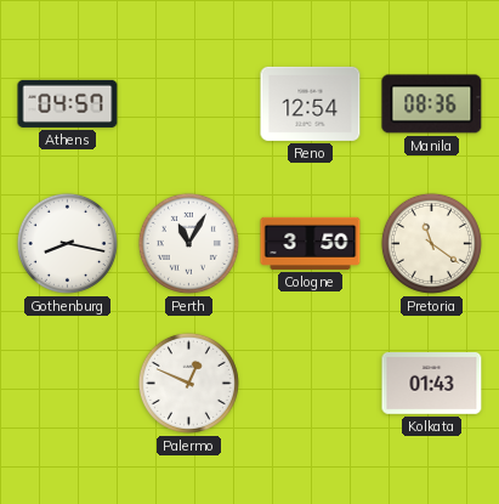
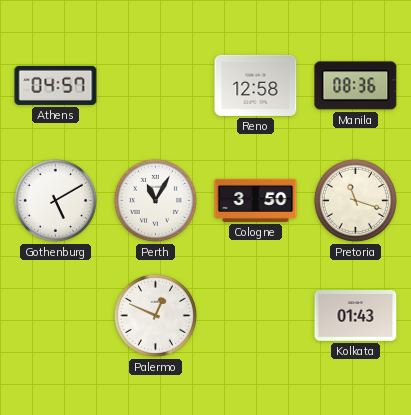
Reno: 12:54 -> 12:58 (256, 85)
Gothenburg: 8:17 -> 5:10 (55, 200)
Pretoria: 11:21 -> 11:18 (355, 200)
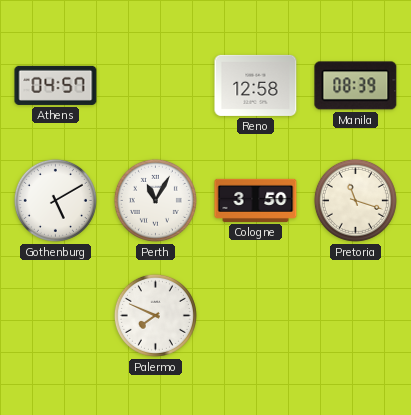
Manila: 08:36 -> 08:39 (356, 86)
Palermo: 12:49 -> 7:49 (155, 315)
Kolkata: 01:43 -> none (356, 316)
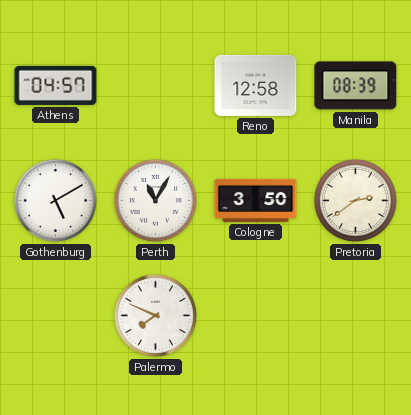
Pretoria: 11:18 -> 2:39 (355, 200)
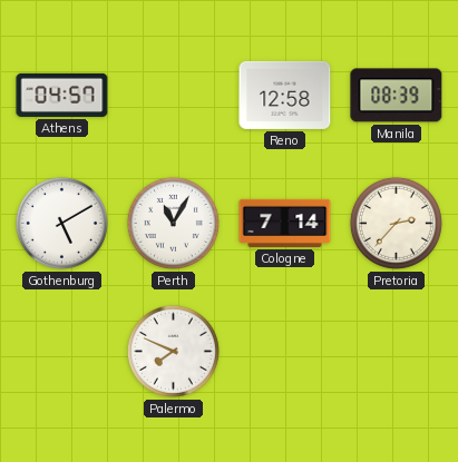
Cologne: 3:50 -> 7:14 (285, 223)
Pretoria: 2:39 -> 2:37 (396, 223)
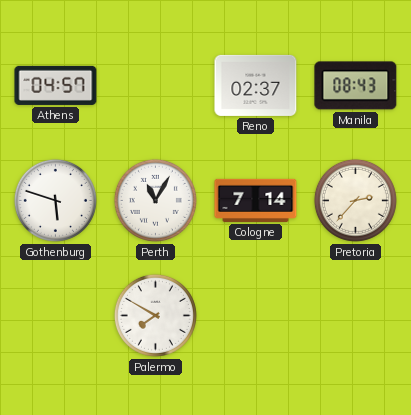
Reno: 12:58 -> 02:37 (256, 85)
Manila: 08:39 -> 08:43 (356, 86)
Gothenburg: 5:10 -> 5:48 (55, 200)
Palermo: 7:49 -> 7:50 (155, 315)
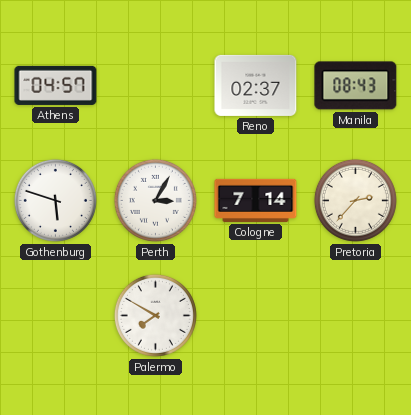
Perth: 11:05 -> 3:05 (155, 200)
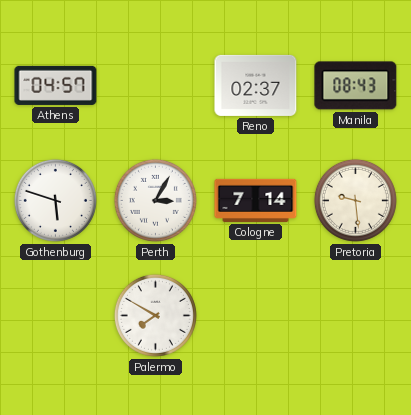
Pretoria: 2:37 -> 9:29 (355, 200)
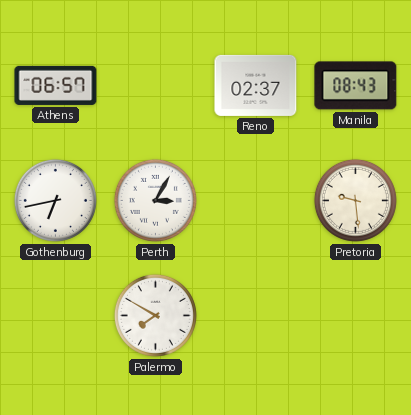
Athens: 04:57 -> 06:57 (56, 85)
Gothenburg: 5:48 -> 6:43 (55, 200)
Cologne: 7:14 -> none (256, 200)
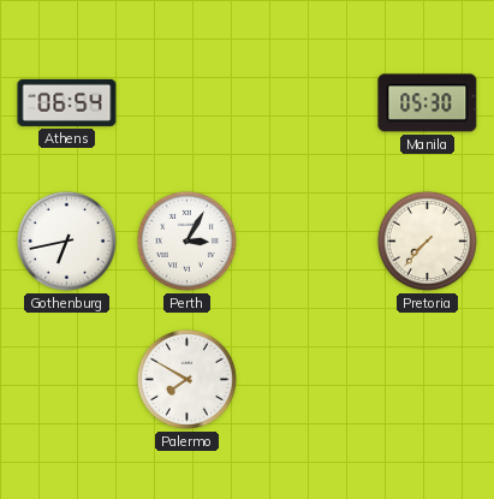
Athens: 06:57 -> 06:54 (67, 102)
Reno: 02:37 -> none (256, 85)
Manila: 08:43 -> 05:30 (428, 103)
Pretoria: 9:29 -> 7:37 (427, 240)
